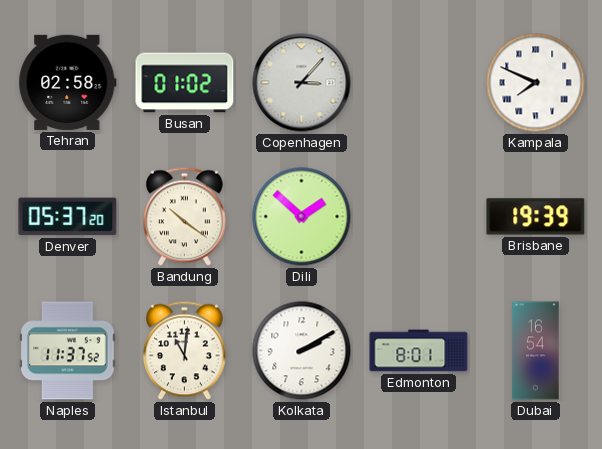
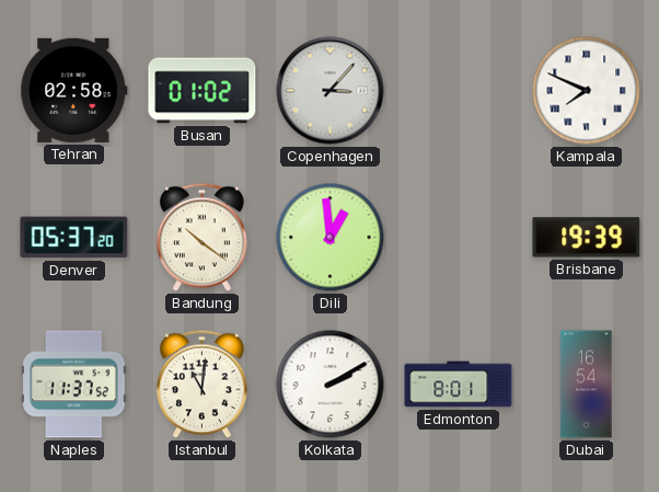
Dili: 1:52 -> 12:59 (331, 238)
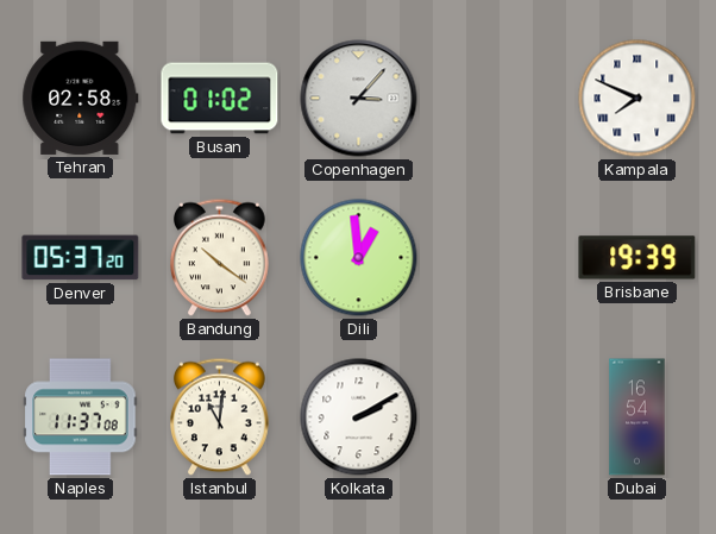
Naples: 11:37:52 -> 11:37:08 (81, 417)
Edmonton: 8:01 -> none (459, 385)
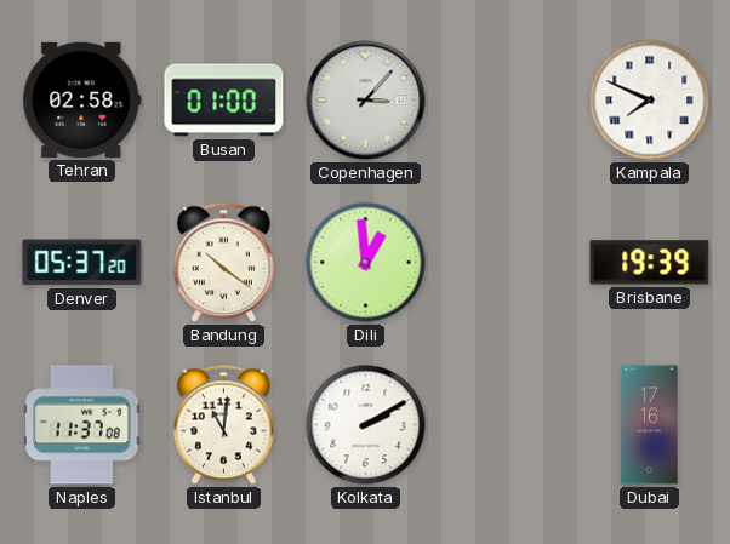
Busan: 01:02 -> 01:00 (224, 101)
Dubai: 16:54 -> 17:16 (650, 425)
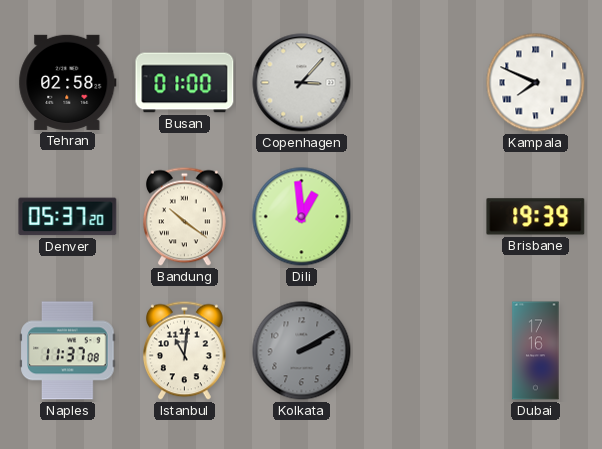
Kolkata dial: white -> grey (302, 351)
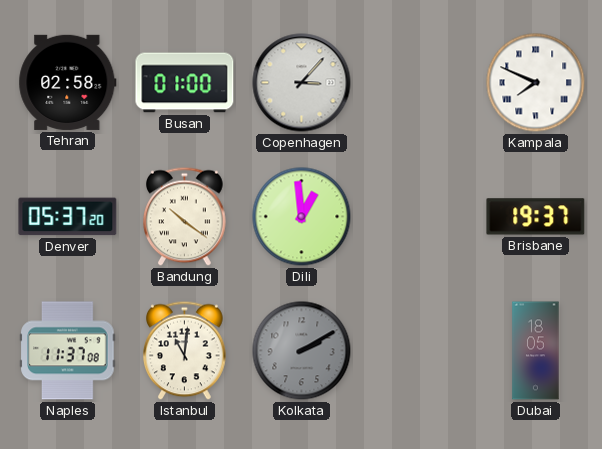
Brisbane: 19:39 -> 19:37 (536, 217)
Dubai: 17:16 -> 18:05 (536, 351)
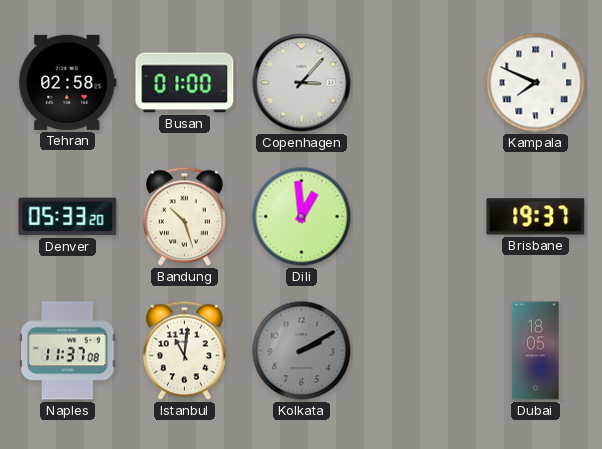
Denver: 05:37 -> 05:33 (68, 217)
Bandung: 10:21 -> 10:27 (185, 217)
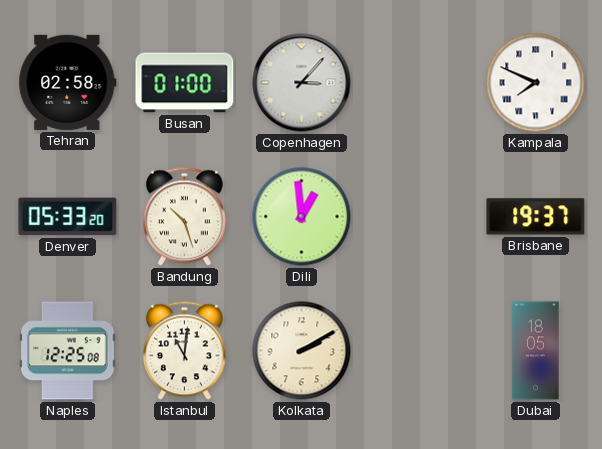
Naples: 11:37 -> 12:25 (68, 351)
Kolkata dial: grey -> cream (302, 351)
